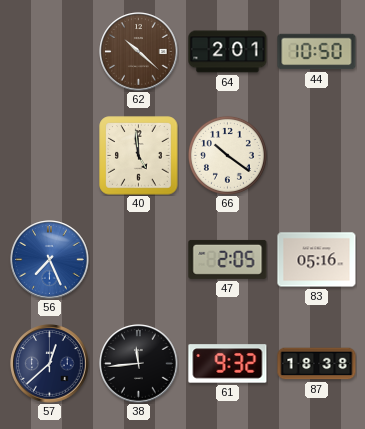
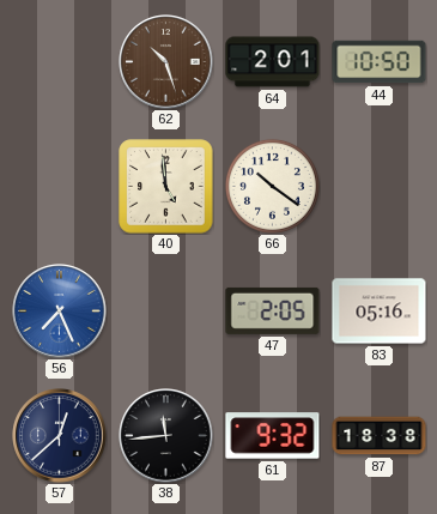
62: 10:22 -> 10:27 (166, 62)
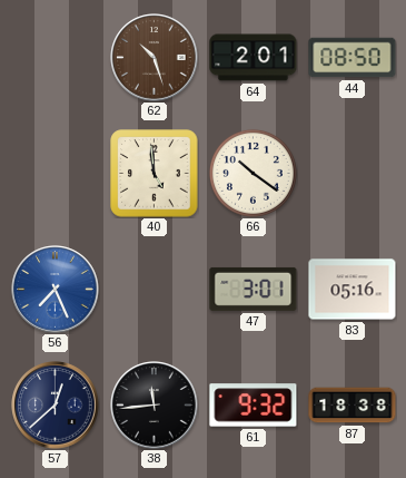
44: 10:50 -> 08:50 (353, 58)
47: 2:05 -> 3:01 (254, 289)
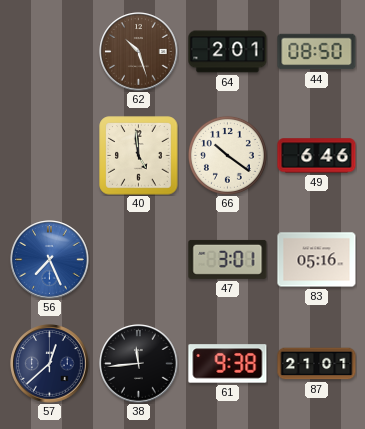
49: none -> 6:46 (317, 156)
61: 9:32 -> 9:38 (228, 364)
87: 18:38 -> 21:01 (317, 364)
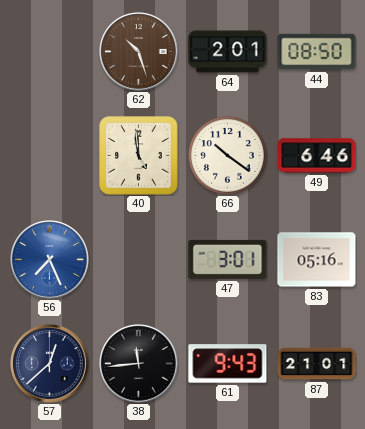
61: 9:38 -> 9:43 (228, 364)
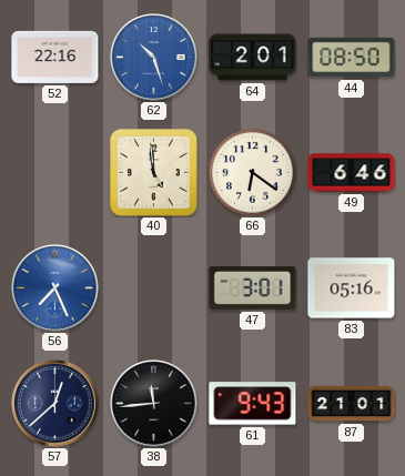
52: none -> 22:16 (55, 57)
62 dial: brown -> blue (154, 58)
66: 10:21 -> 6:21 (252, 172)
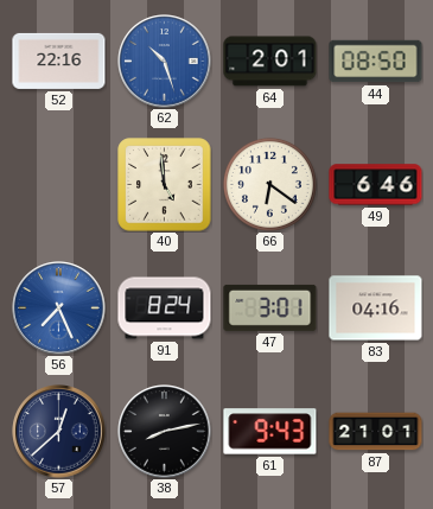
91: none -> 8:24 (165, 308)
83: 05:16 -> 04:16 (376, 308)
38: 11:44 -> 8:13 (165, 432)
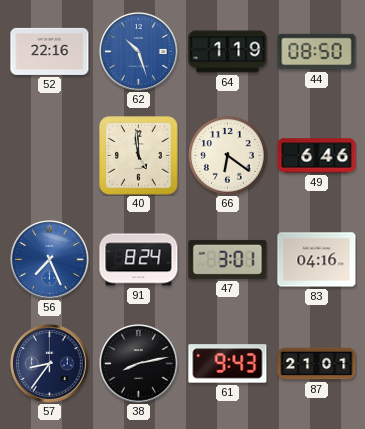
64: 2:01 -> 1:19 (228, 52)
57: 12:38 -> 8:36 (50, 364)
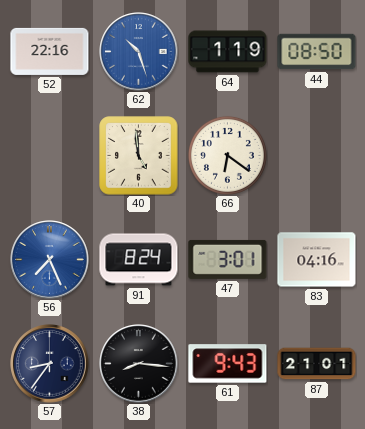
49: 6:46 -> none (317, 156)
38: 8:13 -> 8:16 (139, 364)
